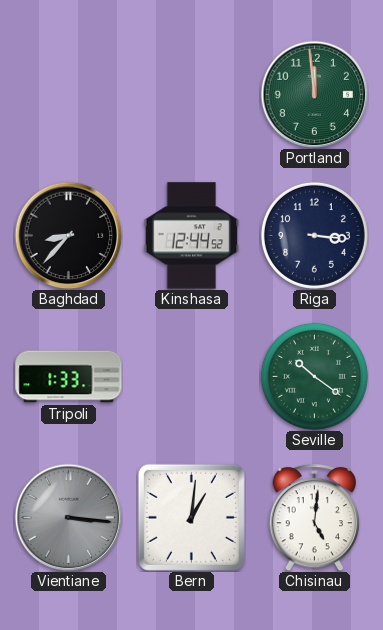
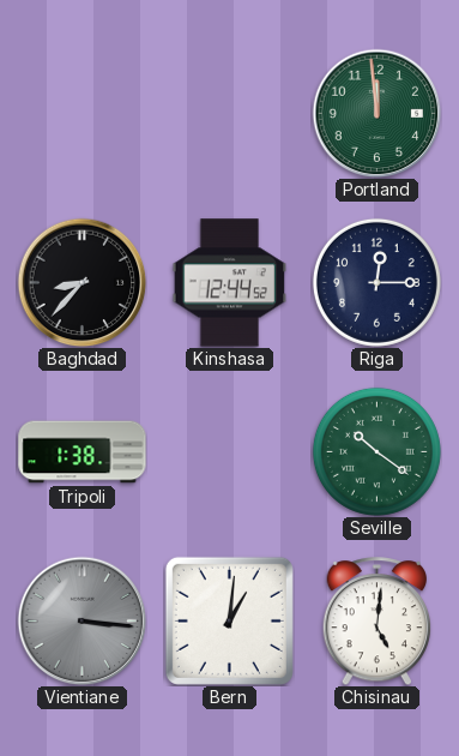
Riga: 3:16 -> 12:15 (376, 282)
Tripoli: 1:33 -> 1:38 (83, 452)
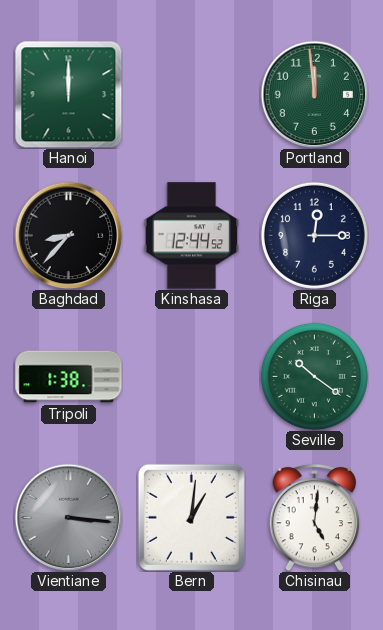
Hanoi: none -> 12:00 (68, 94)
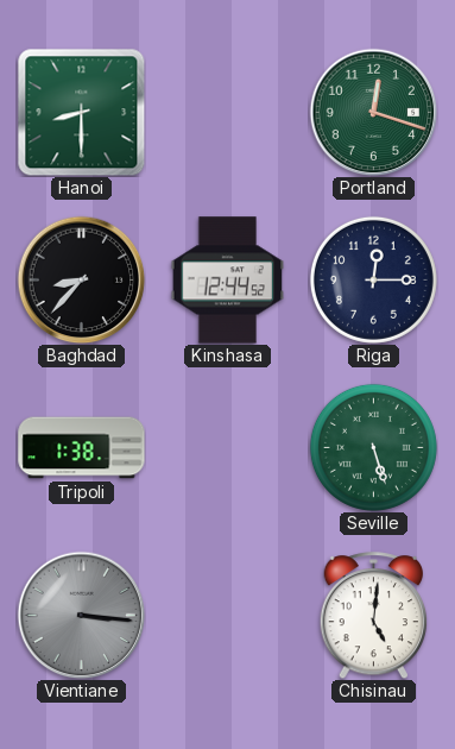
Hanoi: 12:00 -> 8:30 (81, 112)
Portland: 11:59 -> 12:18 (373, 112)
Seville: 10:21 -> 5:27 (373, 447)
Bern: 1:01 -> none (191, 517)
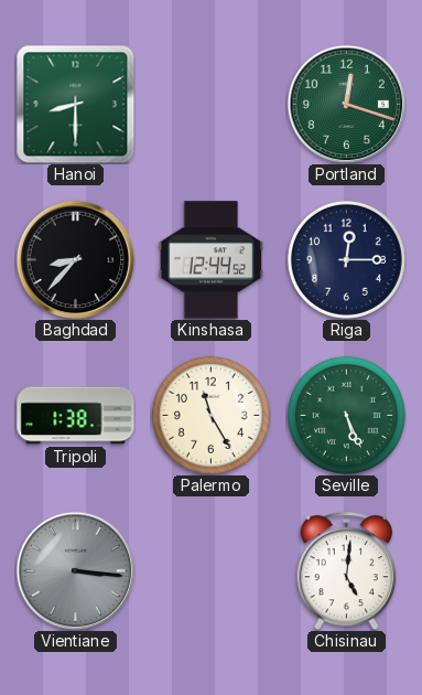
Palermo: none -> 11:25 (210, 415)
Seville: 5:27 -> 5:26 (346, 415)
